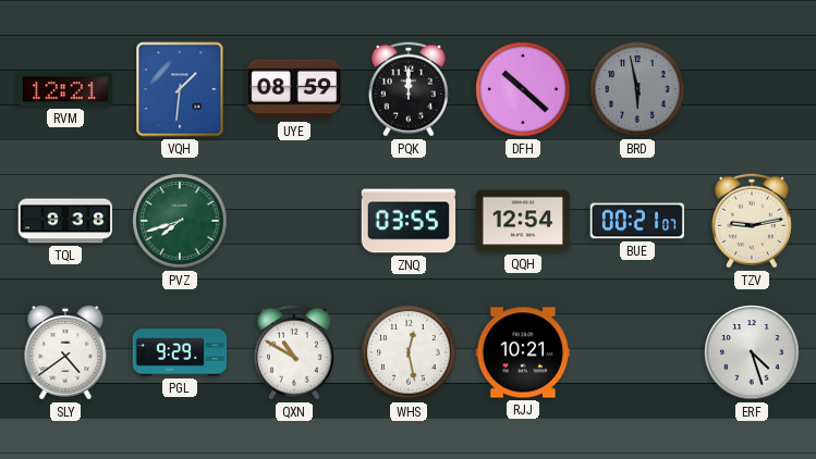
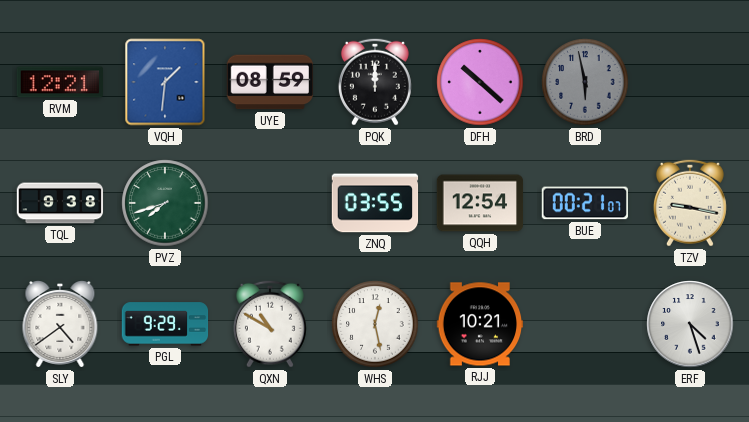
TZV: 9:13 -> 9:17 (690, 203)
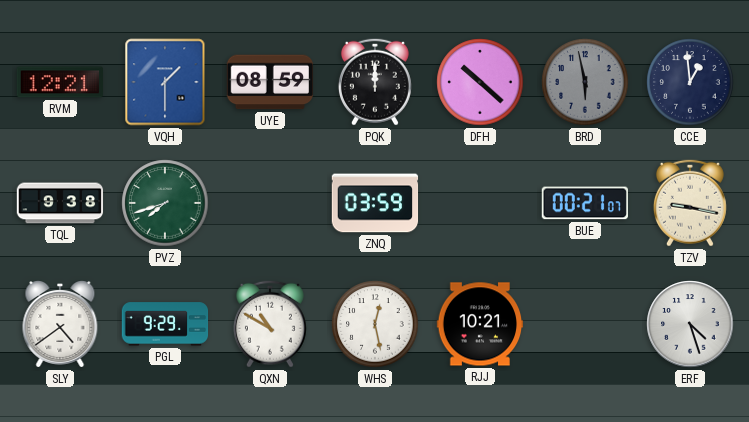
VQH: 1:31 -> 1:30 (165, 82)
CCE: none -> 12:59 (690, 82)
ZNQ: 03:55 -> 03:59 (375, 203)
QQH: 12:54 -> none (480, 203)
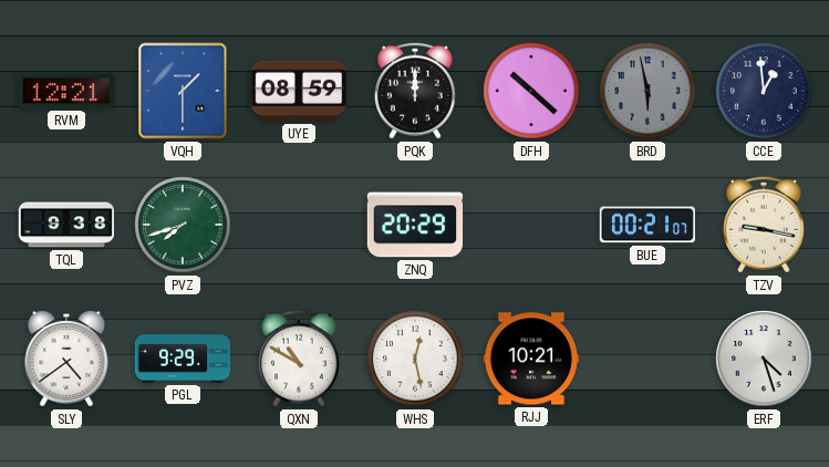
ZNQ: 03:59 -> 20:29 (415, 225)
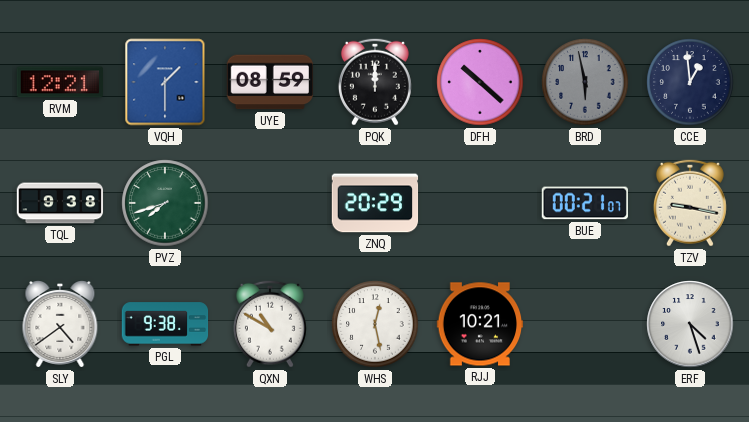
PGL: 9:29 -> 9:38 (165, 324)
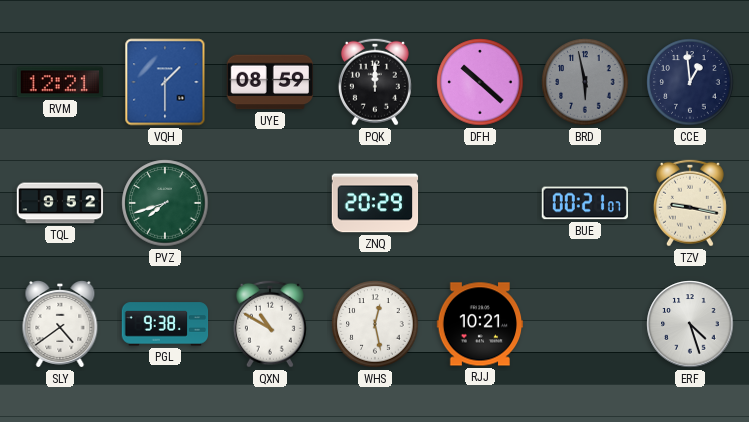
TQL: 9:38 -> 9:52 (60, 203)
